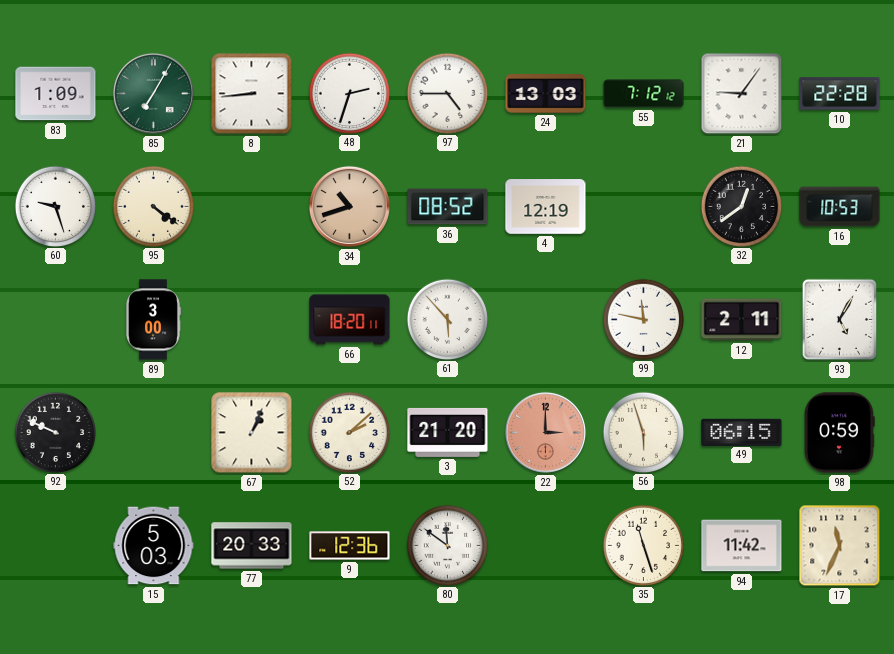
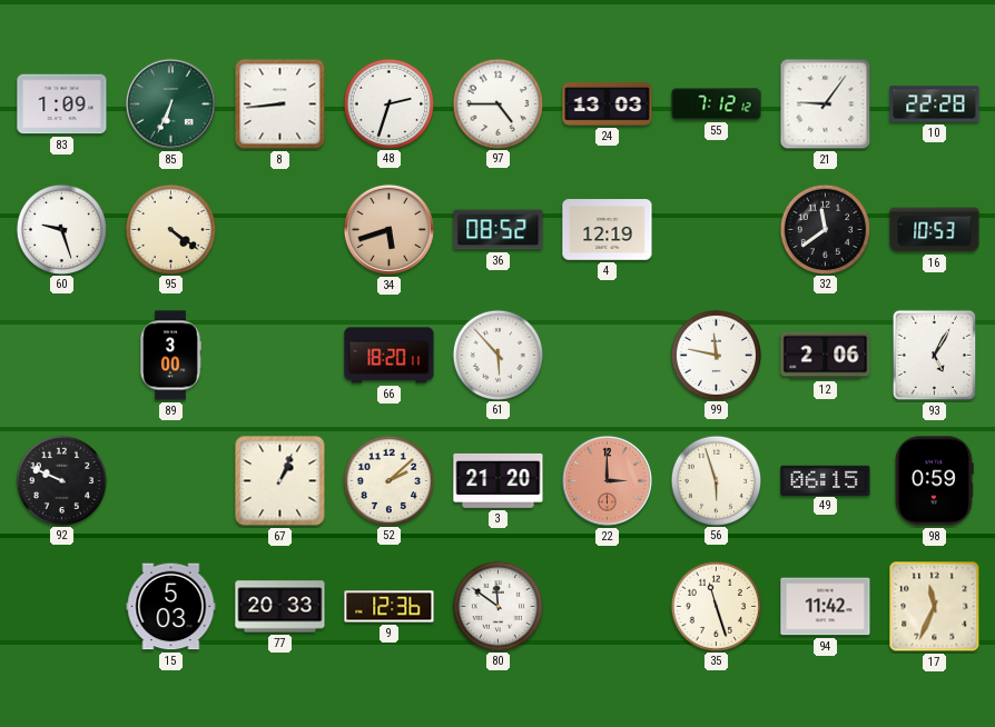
85: 7:05 -> 6:34 (170, 103)
34: 10:42 -> 5:42 (388, 229)
32: 12:39 -> 11:39 (825, 229)
12: 2:11 -> 2:06 (826, 356)
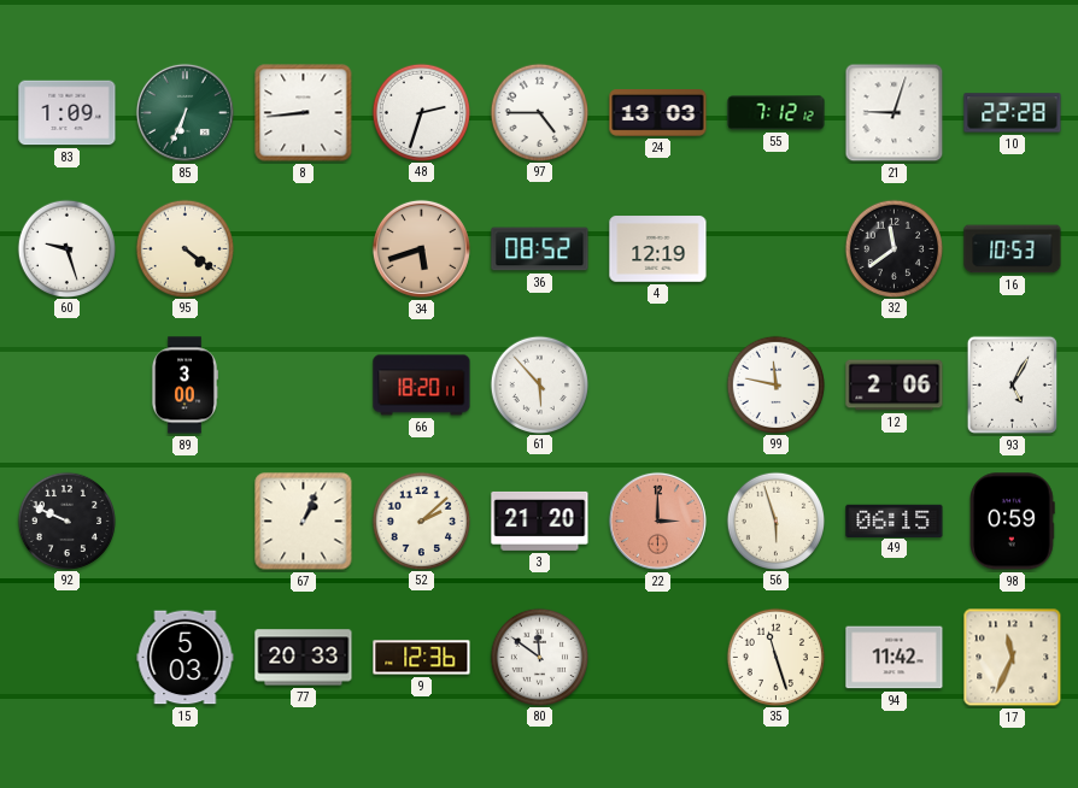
21: 9:06 -> 9:03 (895, 113)
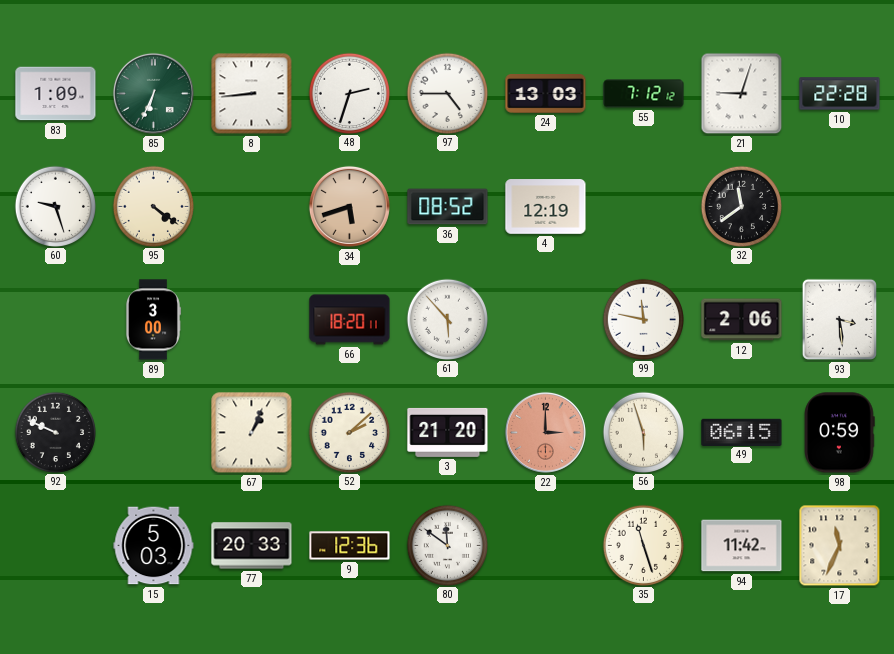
16: 10:53 -> none (1013, 249)
93: 5:05 -> 3:29 (839, 319)
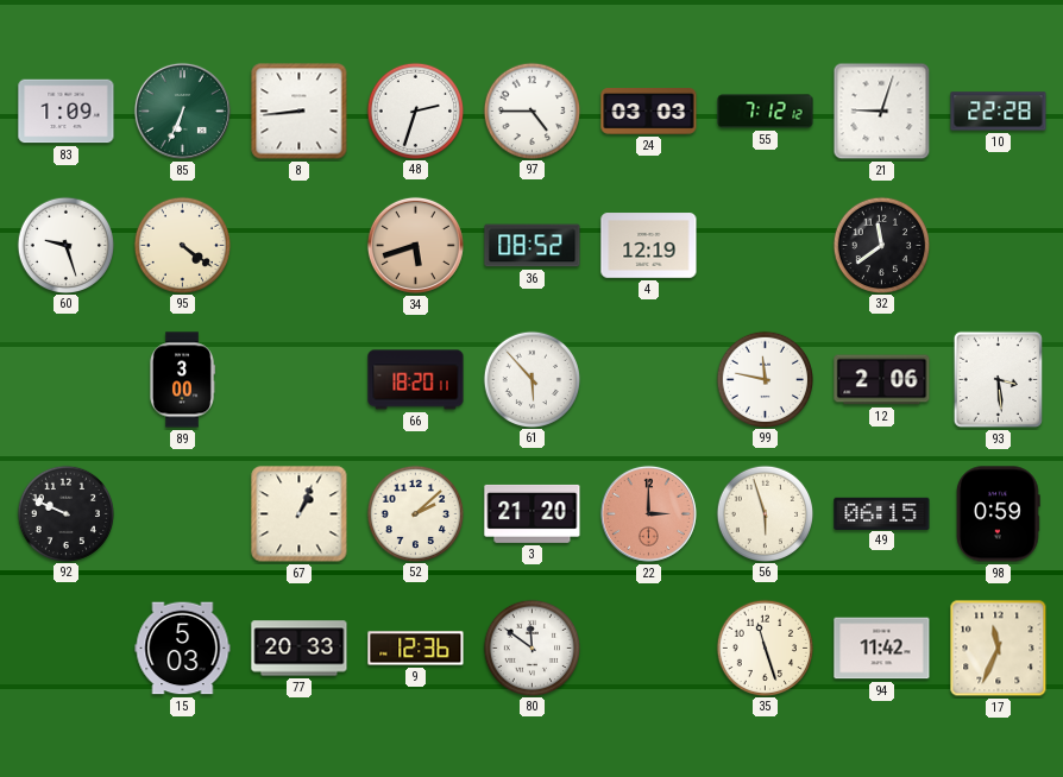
24: 13:03 -> 03:03 (649, 112)
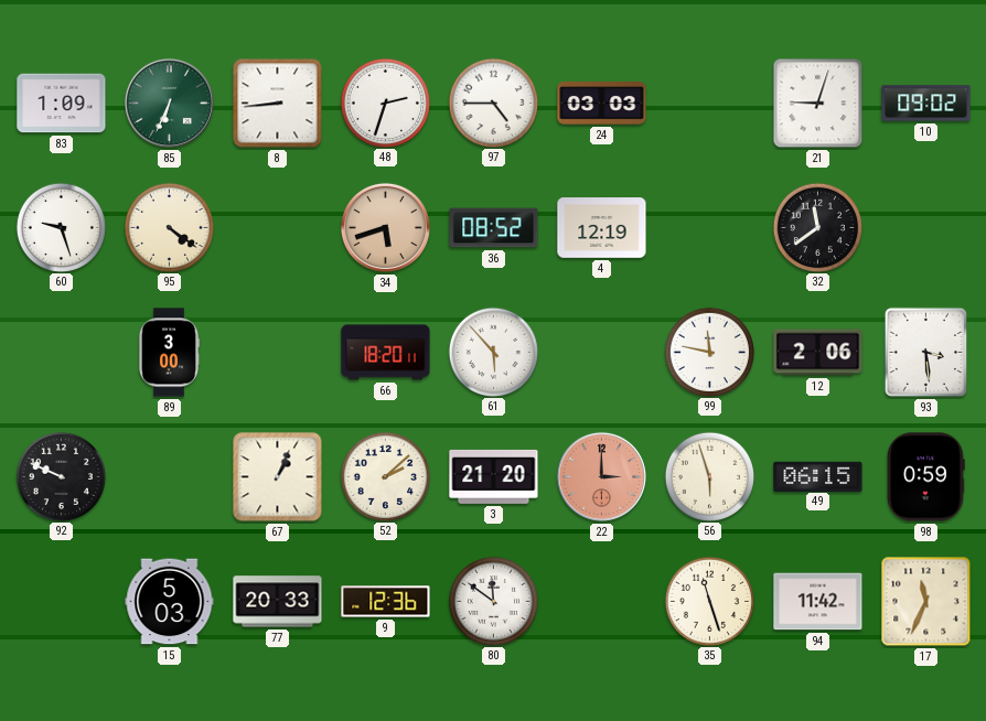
55: 7:12 -> none (766, 112)
10: 22:28 -> 09:02 (926, 104)
